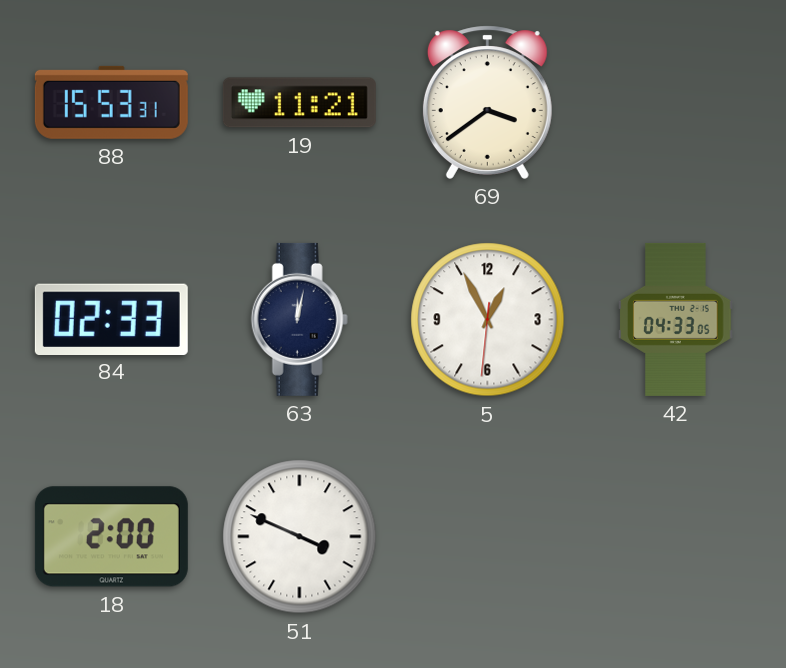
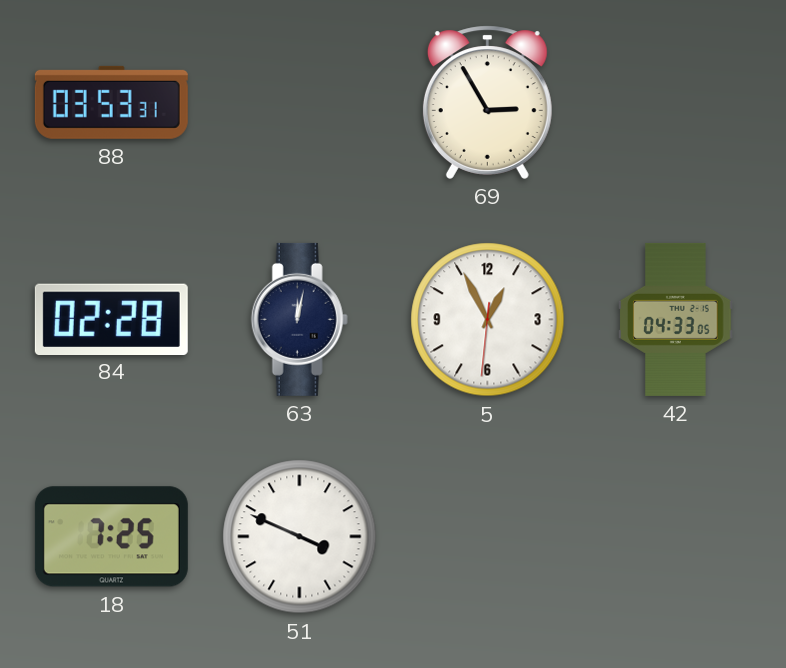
88: 15:53 -> 03:53 (111, 102)
19: 11:21 -> none (299, 103)
69: 3:39 -> 2:55 (487, 102)
84: 02:33 -> 02:28 (111, 319)
18: 2:00 -> 7:25 (111, 537)
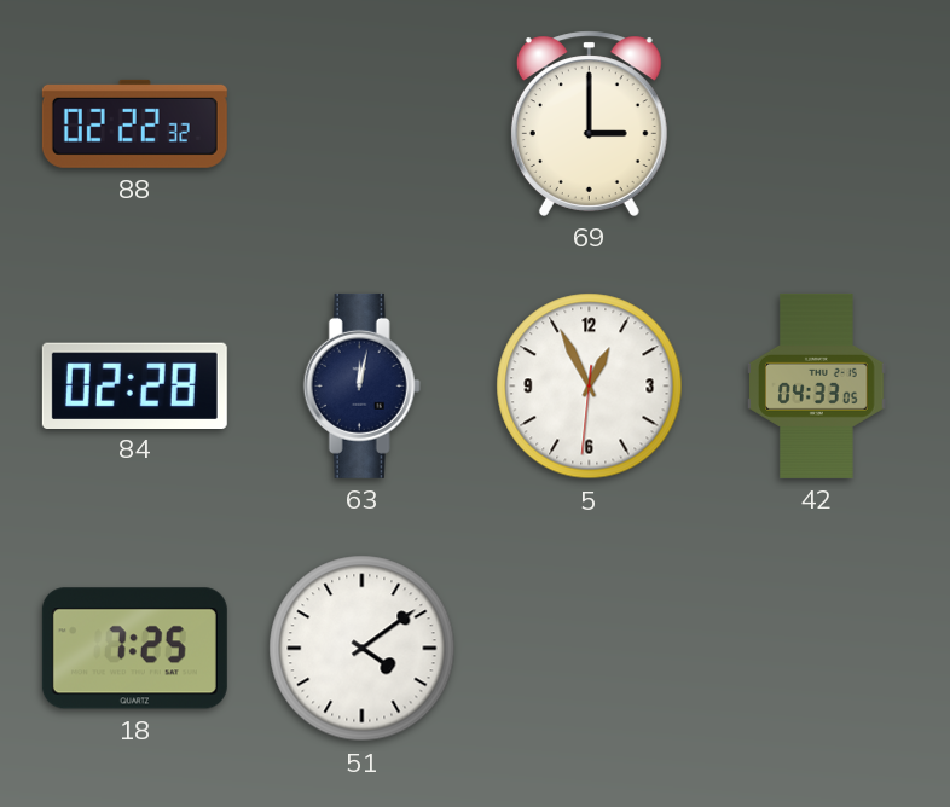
88: 03:53 -> 02:22 (134, 123)
69: 2:55 -> 3:00 (589, 123)
51: 3:49 -> 4:09 (363, 649)
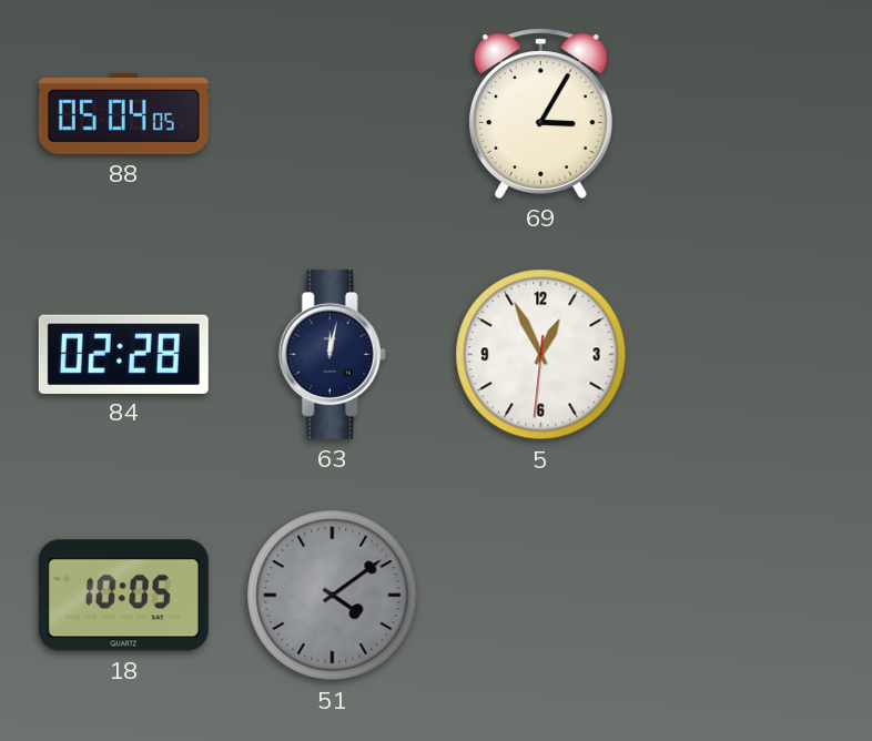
88: 02:22 -> 05:04 (123, 113)
69: 3:00 -> 3:05 (540, 113)
42: 04:33 -> none (817, 385)
18: 7:25 -> 10:05 (123, 596)
51 dial: white -> grey (333, 596)
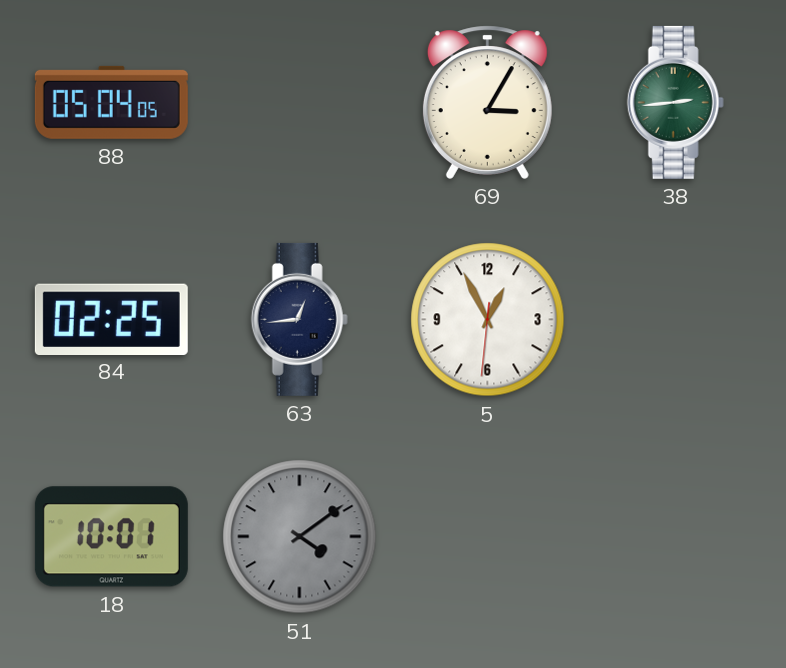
38: none -> 2:44 (675, 102)
84: 02:28 -> 02:25 (111, 319)
63: 12:02 -> 12:44 (299, 319)
18: 10:05 -> 10:01 (111, 537)
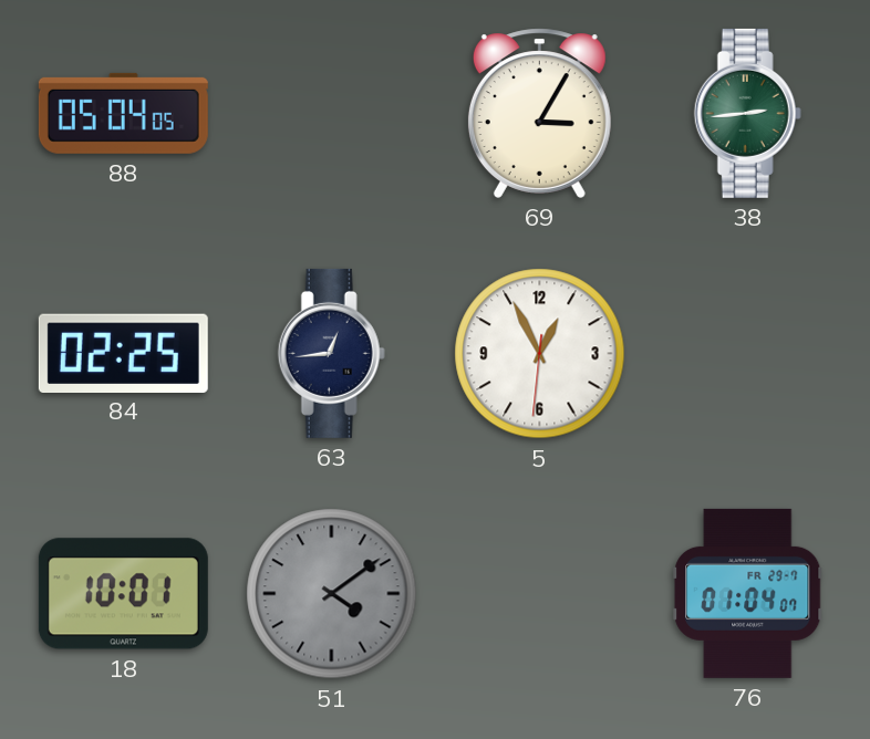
76: none -> 01:04 (748, 593)
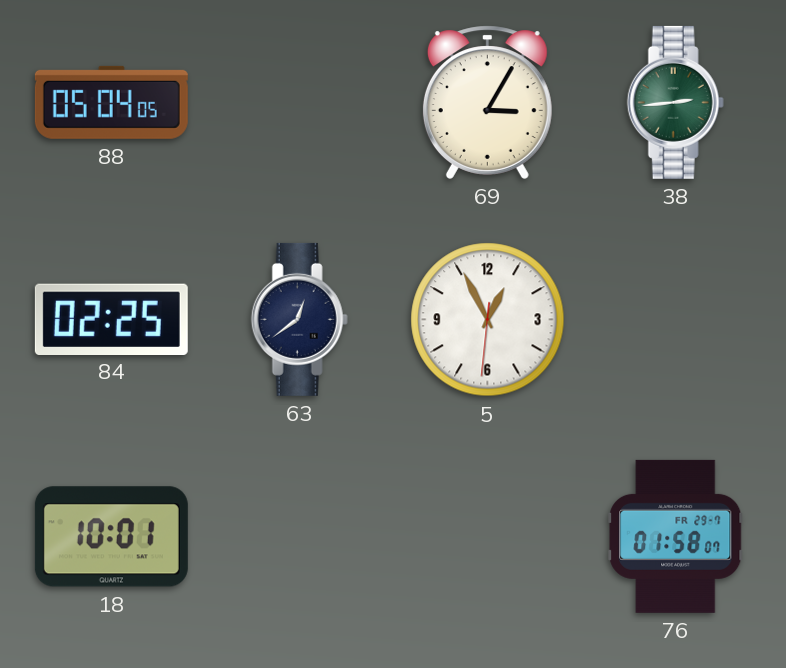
63: 12:44 -> 12:39 (299, 319)
51: 4:09 -> none (332, 594)
76: 01:04 -> 01:58 (676, 536)
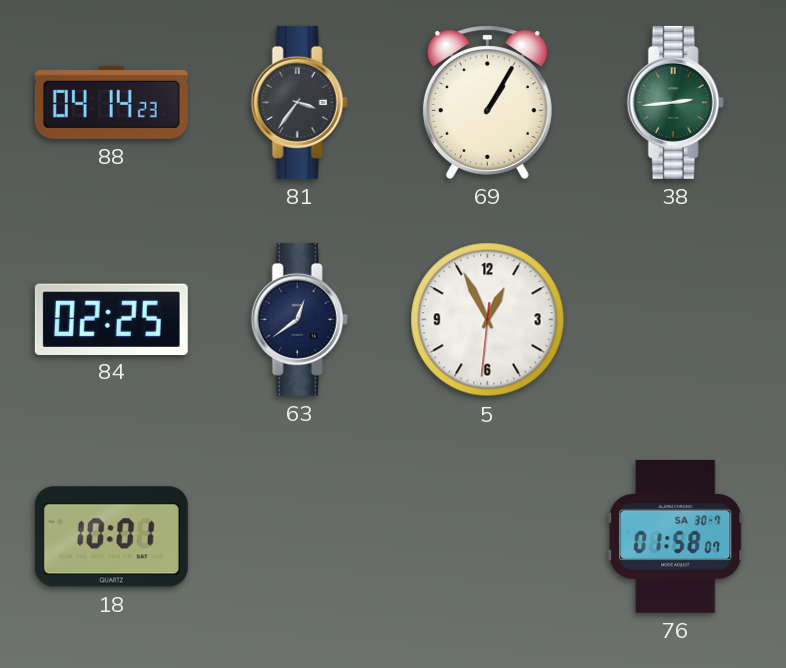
88: 05:04 -> 04:14 (111, 102)
81: none -> 3:36 (299, 102)
69: 3:05 -> 1:05 (487, 102)
76 date: FR 29-7 -> SA 30-7 (676, 536)
